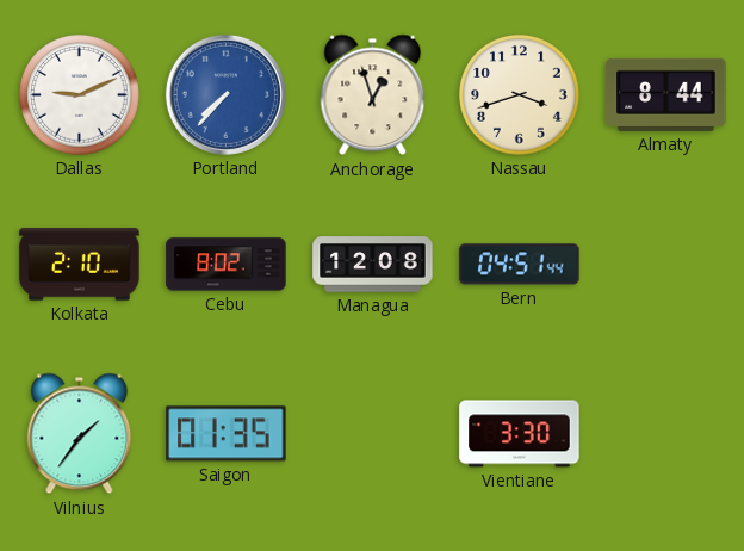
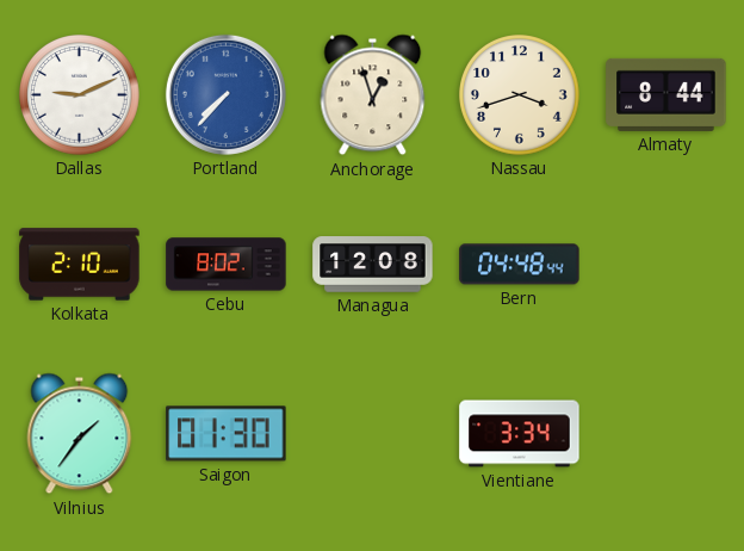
Bern: 04:51 -> 04:48 (520, 265)
Saigon: 01:35 -> 01:30 (227, 434)
Vientiane: 3:30 -> 3:34 (520, 434)
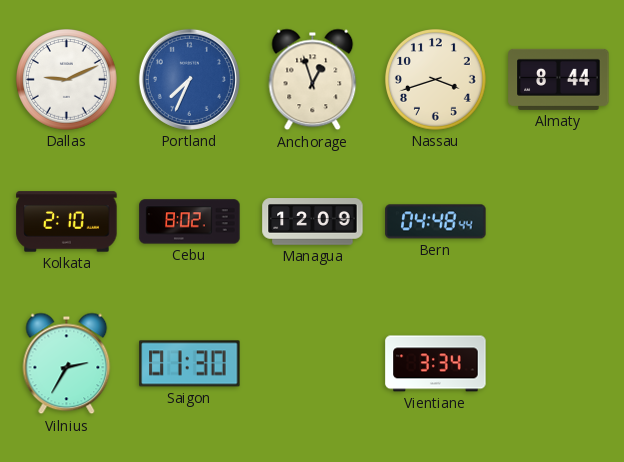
Portland: 7:37 -> 7:34 (189, 79)
Managua: 12:08 -> 12:09 (313, 222)
Vilnius: 1:36 -> 2:35 (67, 364)
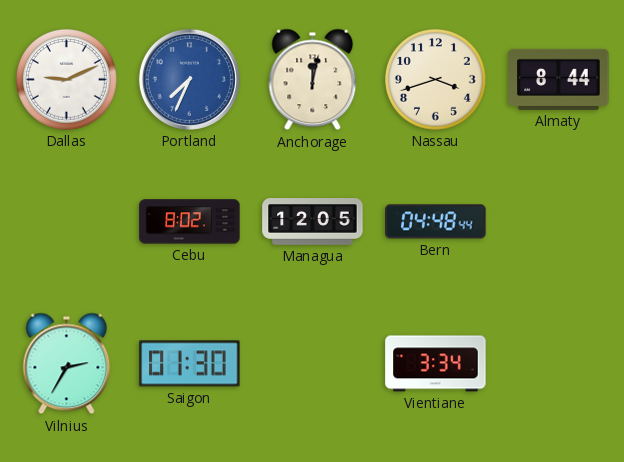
Anchorage: 12:57 -> 12:02 (313, 80)
Kolkata: 2:10 -> none (67, 222)
Managua: 12:09 -> 12:05 (313, 222)
